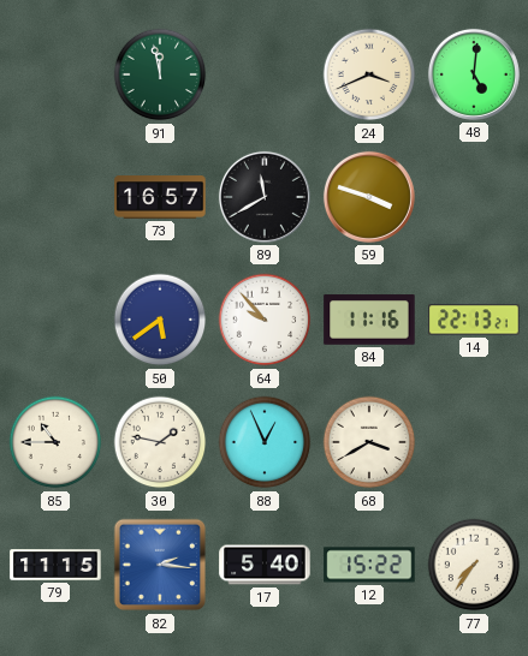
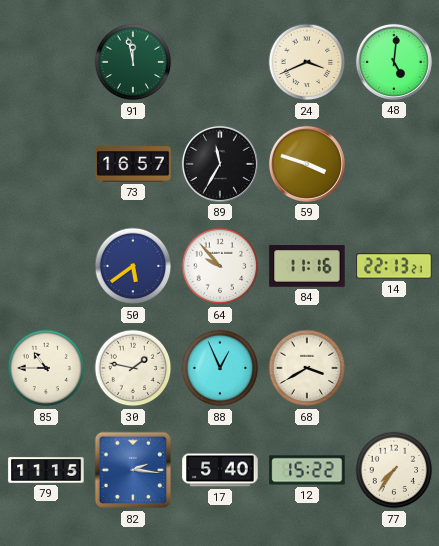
89: 11:40 -> 11:35 (220, 164)
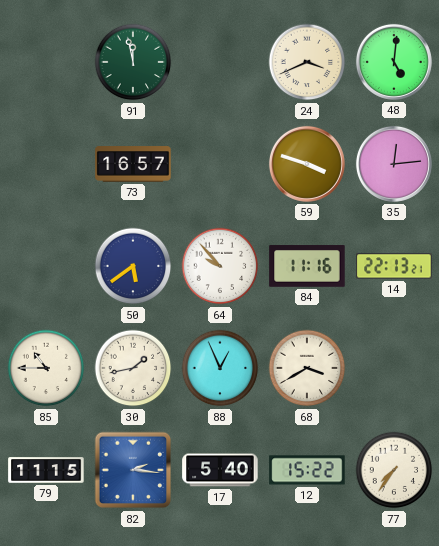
89: 11:35 -> none (220, 164)
35: none -> 12:14 (394, 164)
30: 1:47 -> 1:43 (133, 368)
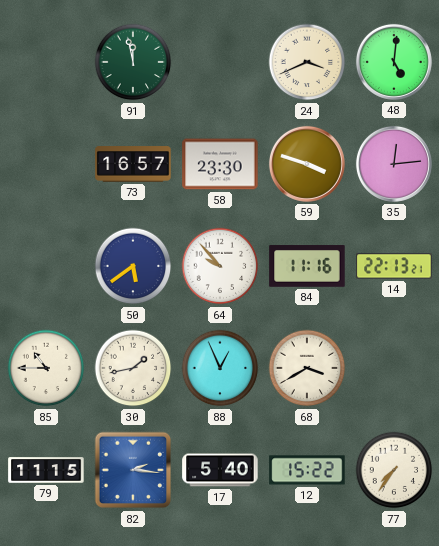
58: none -> 23:30 (220, 164)
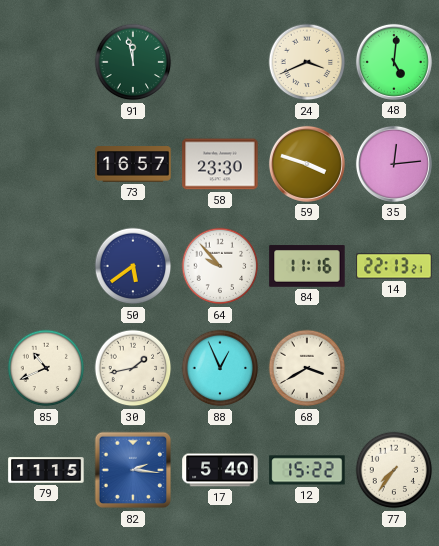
85: 10:45 -> 10:41 (46, 368)
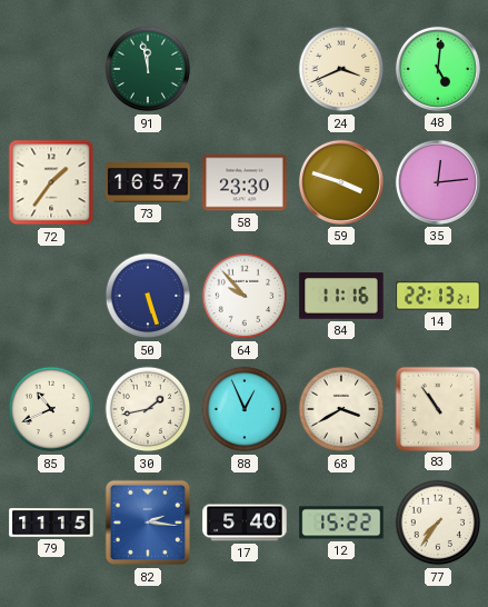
72: none -> 1:36 (51, 182)
50: 5:39 -> 5:27 (148, 296)
83: none -> 10:54 (437, 408)
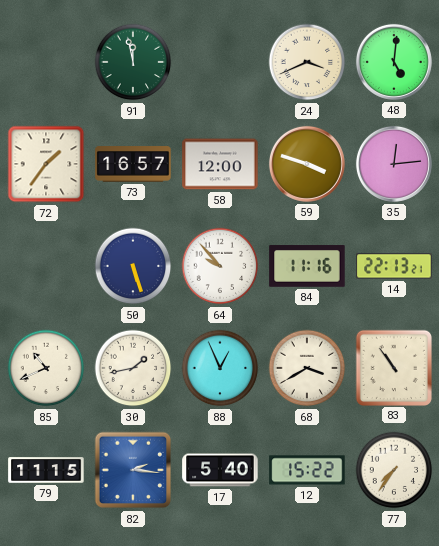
58: 23:30 -> 12:00 (220, 164)
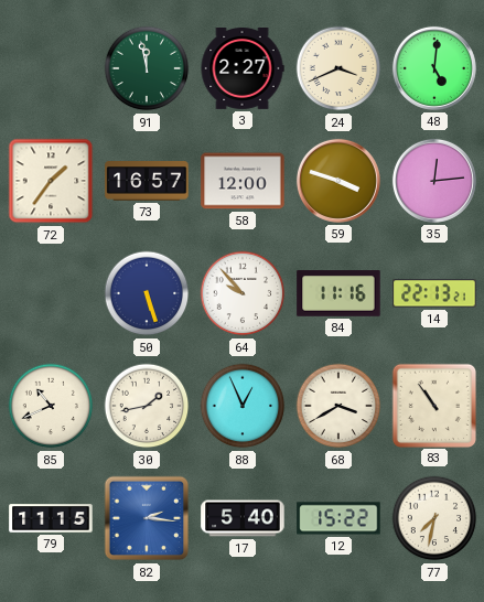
3: none -> 2:27 (243, 69)
77: 7:36 -> 7:32 (434, 518)
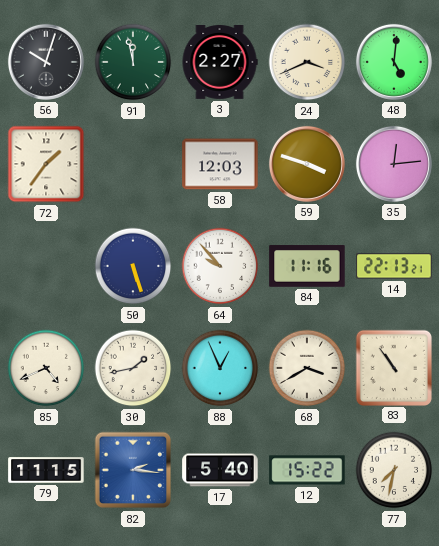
56: none -> 10:03 (46, 62)
73: 16:57 -> none (147, 181)
58: 12:00 -> 12:03 (220, 164)
85: 10:41 -> 4:41 (46, 368)
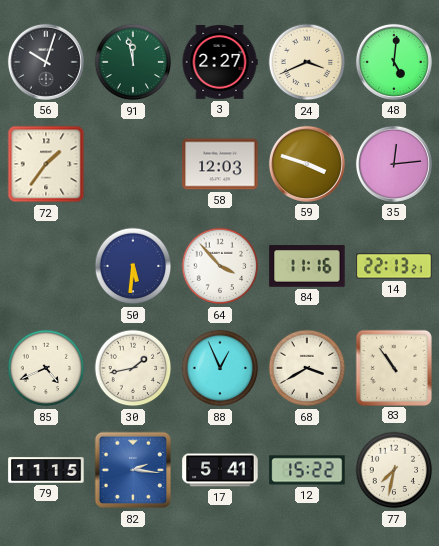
50: 5:27 -> 5:31 (133, 266)
64: 9:53 -> 3:53 (220, 266)
17: 5:40 -> 5:41 (220, 470)
